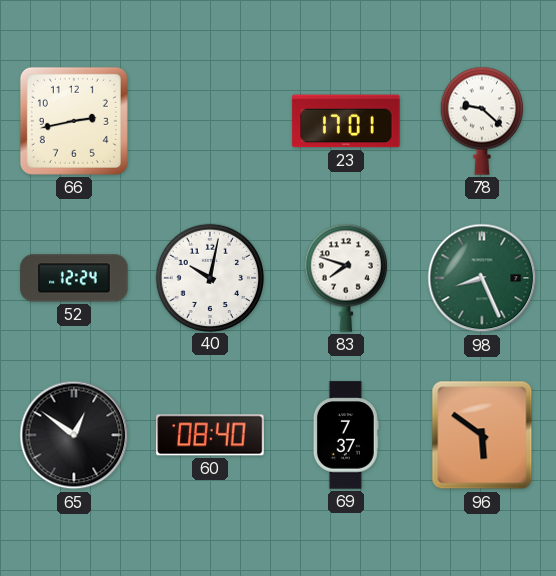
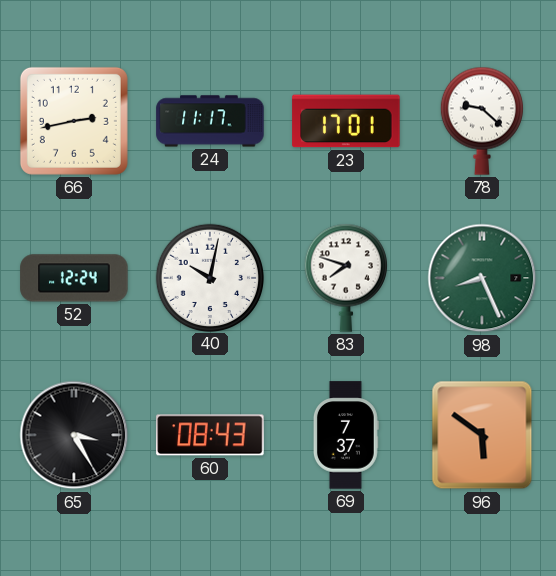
24: none -> 11:17 (210, 121)
65: 12:51 -> 3:25 (74, 435)
60: 08:40 -> 08:43 (210, 435)
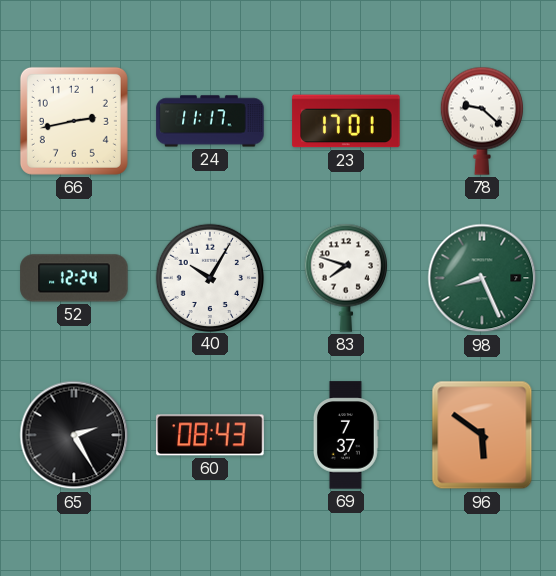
40: 10:02 -> 10:05 (209, 277)
65: 3:25 -> 2:25 (74, 435)
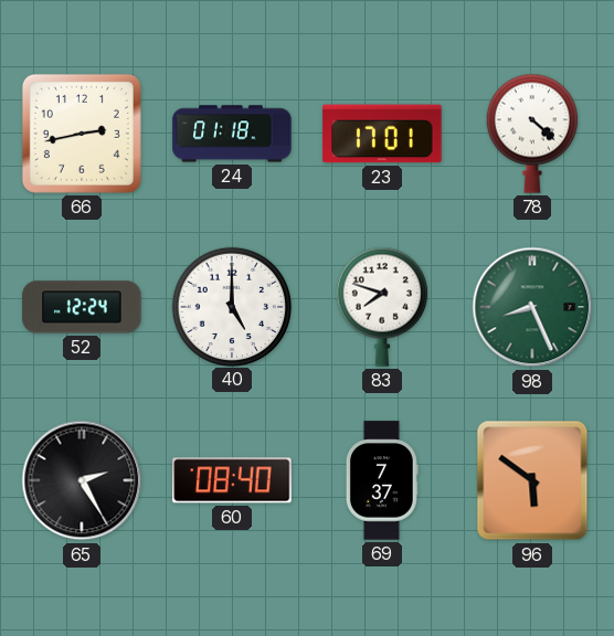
24: 11:17 -> 01:18 (232, 134)
78: 9:22 -> 4:22 (532, 134)
40: 10:05 -> 5:00 (231, 306)
60: 08:43 -> 08:40 (232, 480)
